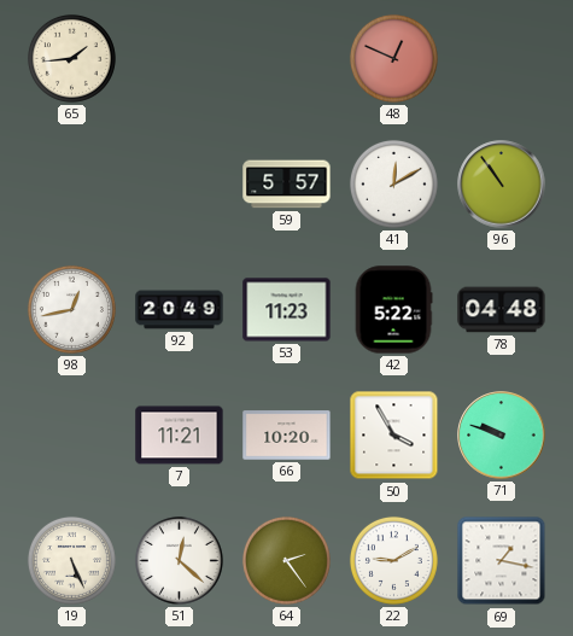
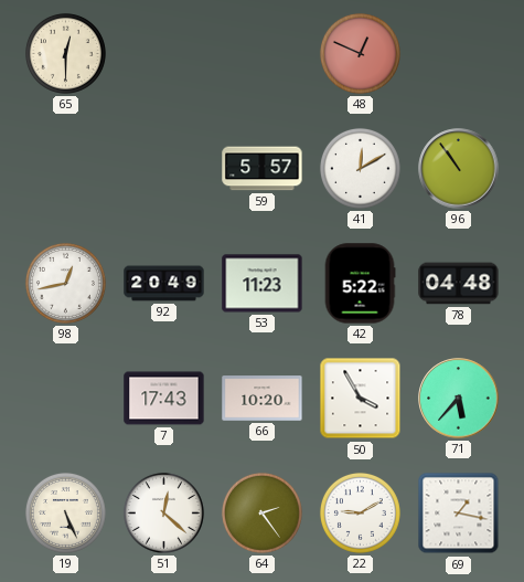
65: 1:44 -> 12:30 (65, 53)
7: 11:21 -> 17:43 (164, 399)
71: 9:48 -> 5:37 (459, 399)
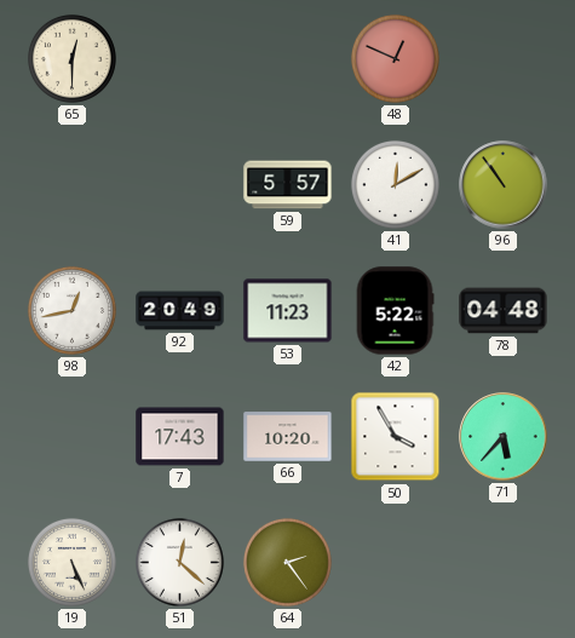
22: 9:10 -> none (360, 512)
69: 1:17 -> none (459, 514)
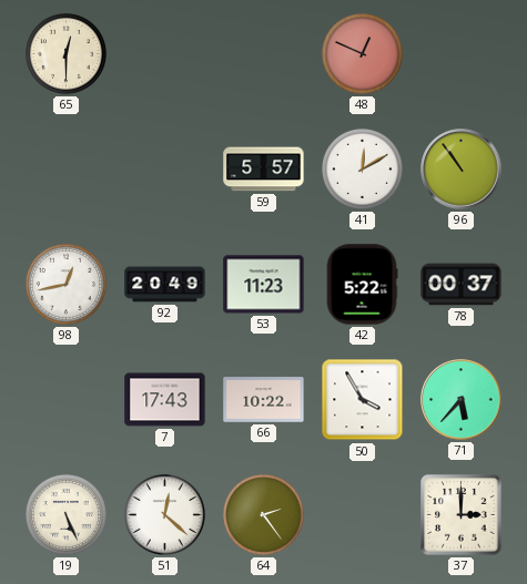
78: 04:48 -> 00:37 (462, 285)
66: 10:20 -> 10:22 (264, 400)
37: none -> 3:00 (462, 515)
